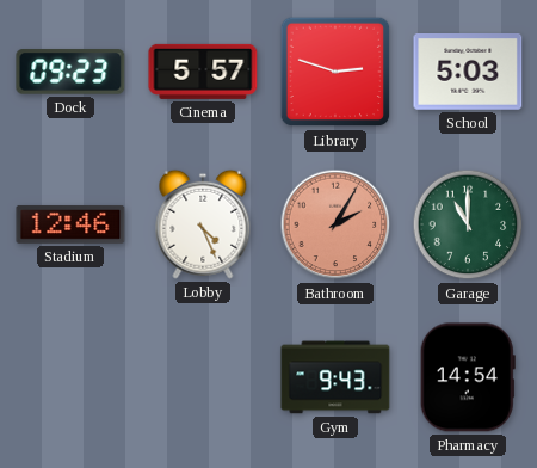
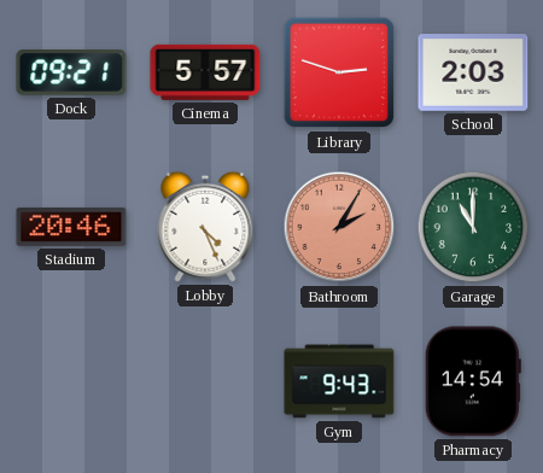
Dock: 09:23 -> 09:21 (71, 72)
School: 5:03 -> 2:03 (473, 74)
Stadium: 12:46 -> 20:46 (71, 227)
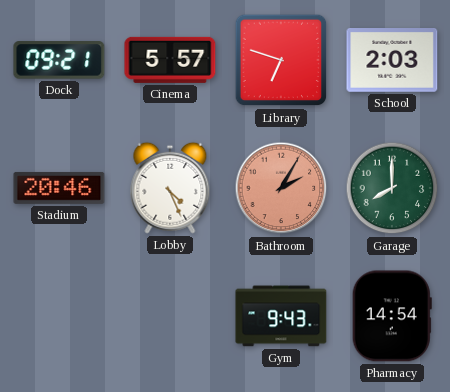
Library: 2:48 -> 6:48 (281, 60)
Garage: 11:00 -> 8:00 (392, 188)
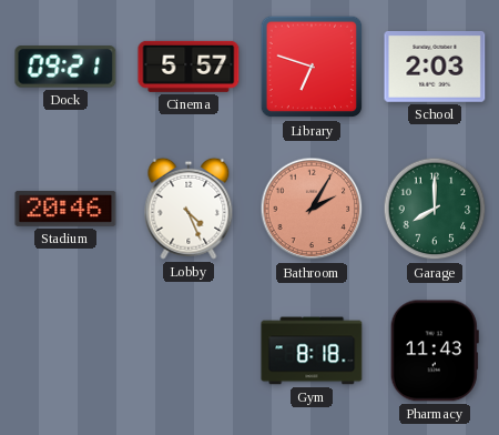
Gym: 9:43 -> 8:18 (312, 351)
Pharmacy: 14:54 -> 11:43 (435, 351)
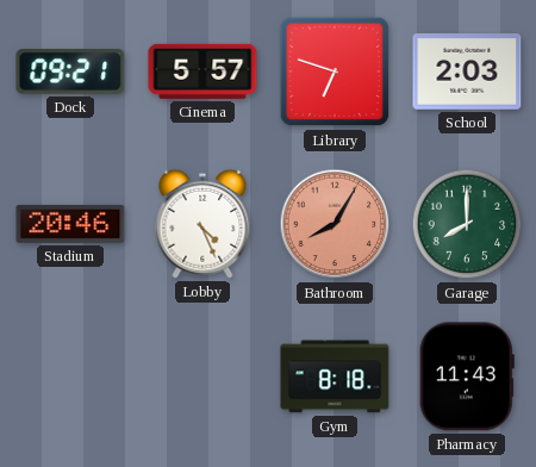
Bathroom: 2:05 -> 8:05 (335, 224)
